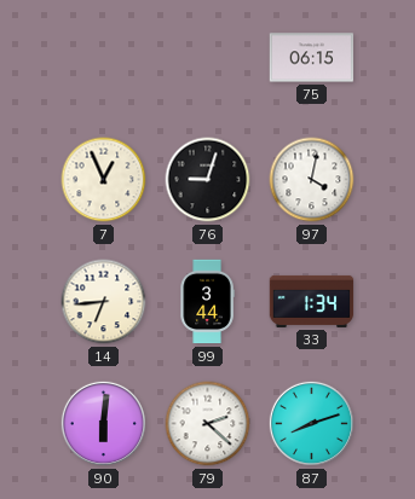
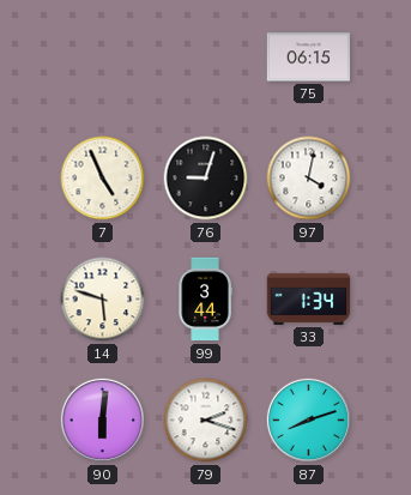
7: 12:56 -> 4:56 (103, 179)
14: 6:44 -> 5:48 (103, 300)
79: 2:22 -> 2:18 (206, 421)
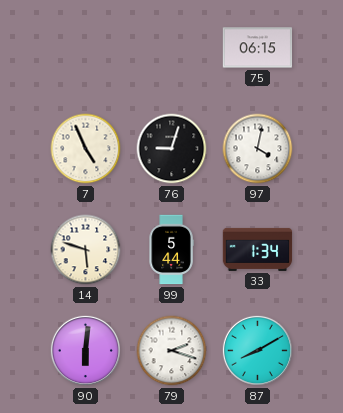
99: 3:44 -> 5:44 (171, 250)
87: 8:12 -> 8:10 (257, 350)
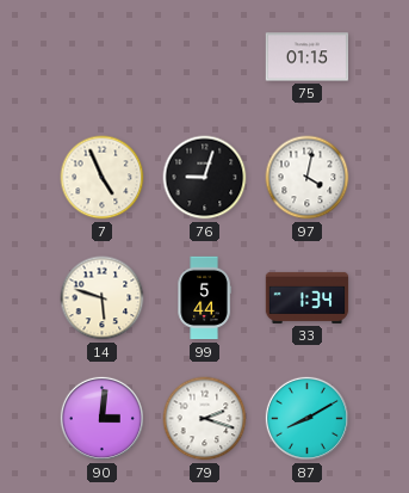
75: 06:15 -> 01:15 (308, 57)
90: 6:01 -> 3:01 (101, 418)
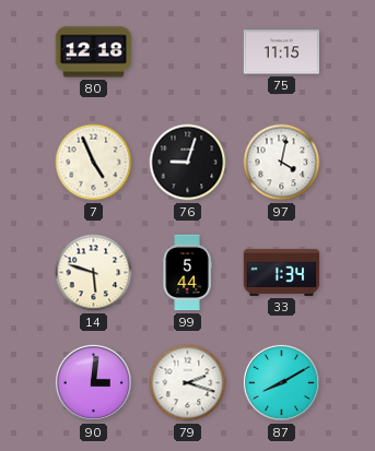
80: none -> 12:18 (94, 52)
75: 01:15 -> 11:15 (282, 52)
